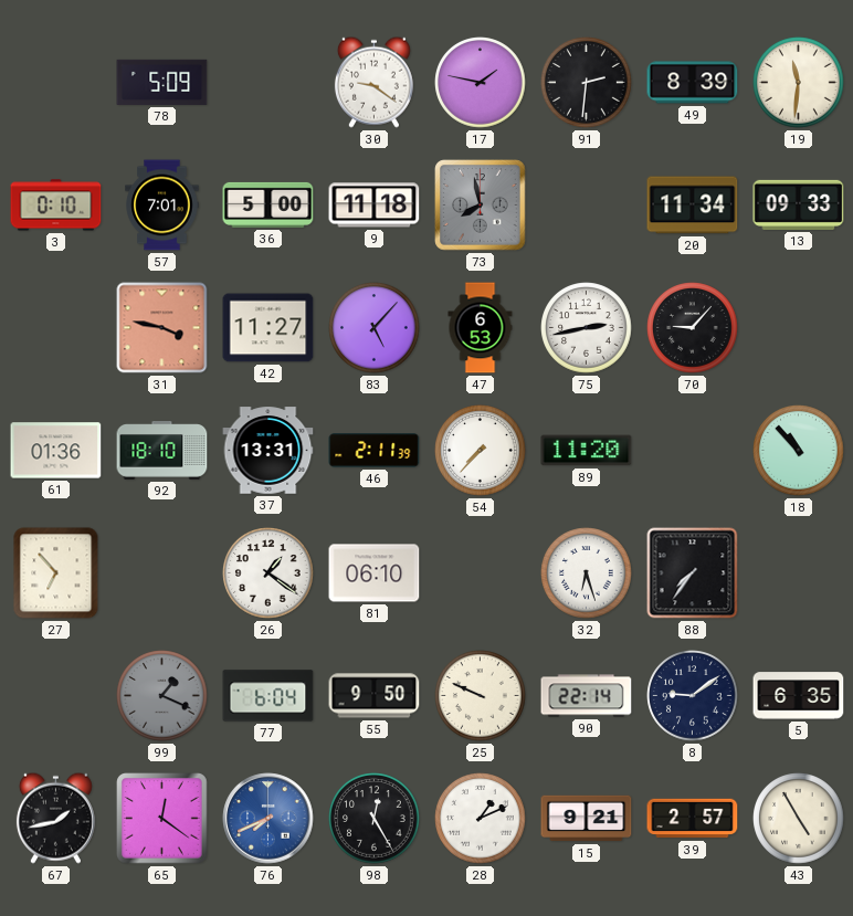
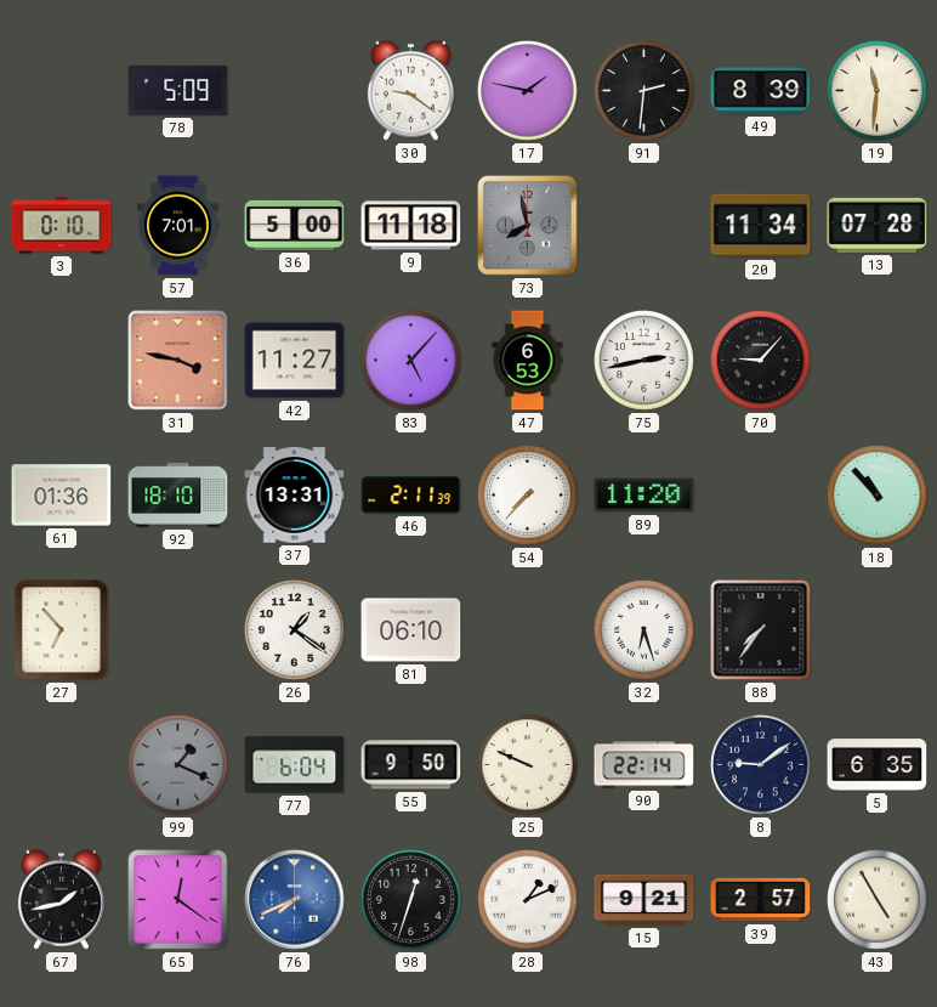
13: 09:33 -> 07:28 (878, 225)
98: 12:25 -> 12:33 (411, 900)
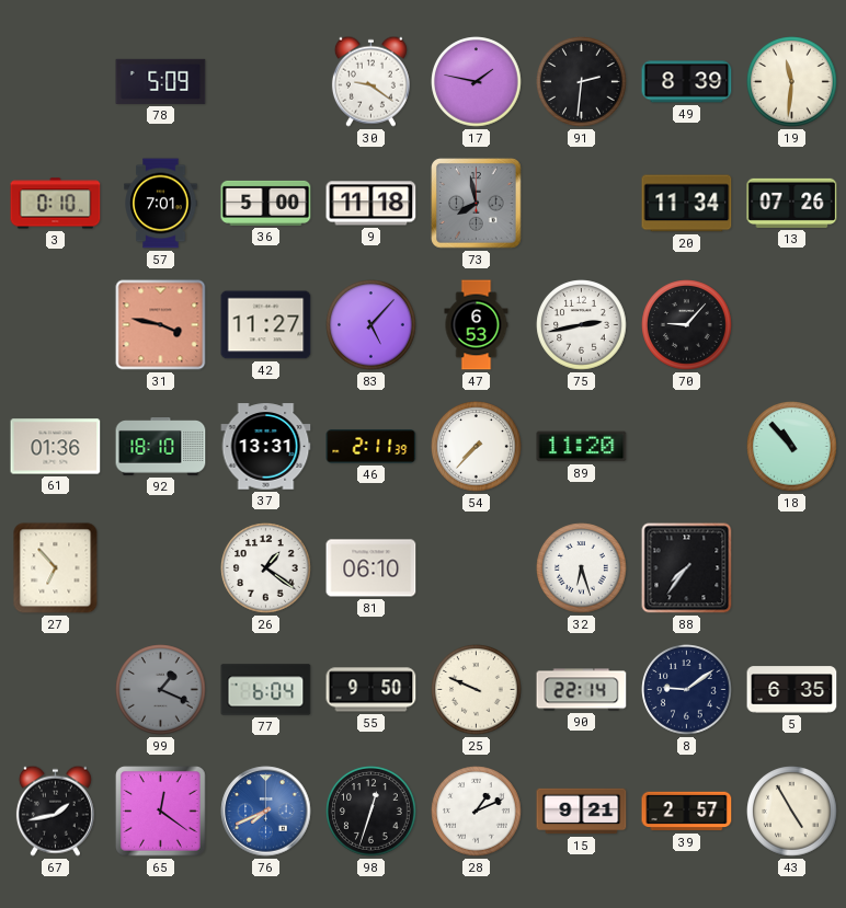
13: 07:28 -> 07:26 (792, 203)
